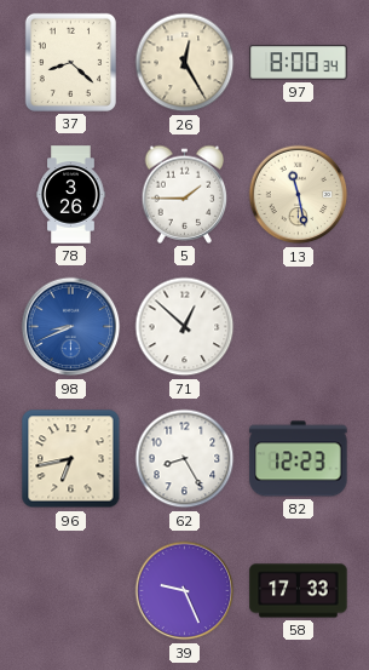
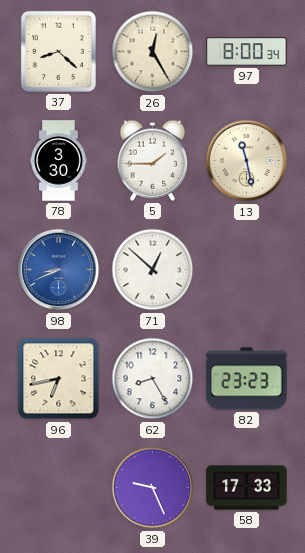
78: 3:26 -> 3:30 (59, 161)
82: 12:23 -> 23:23 (247, 379)
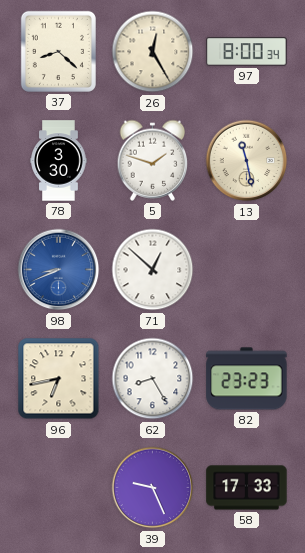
5: 1:45 -> 1:48 (153, 160)
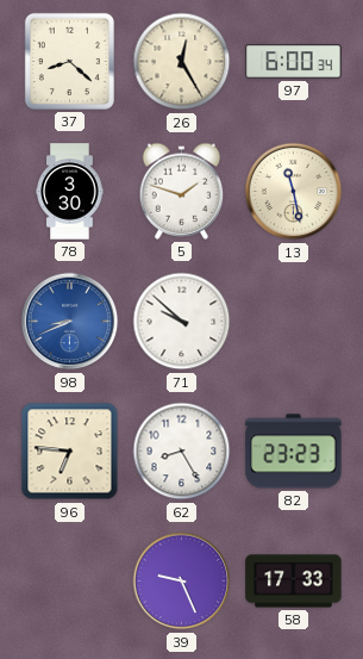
97: 8:00 -> 6:00 (294, 62)
71: 12:52 -> 9:52 (182, 322)
96: 6:43 -> 6:46 (70, 452)
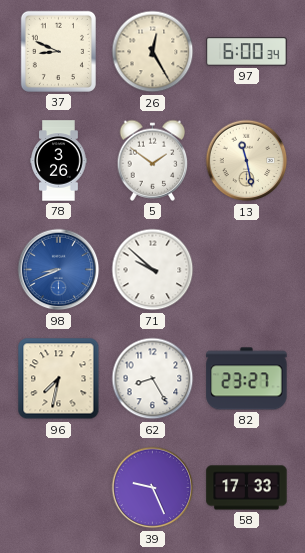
37: 8:22 -> 8:49 (58, 51)
78: 3:30 -> 3:26 (59, 161)
5: 1:48 -> 1:51 (153, 160)
96: 6:46 -> 7:32 (59, 379)
82: 23:23 -> 23:27 (247, 379)
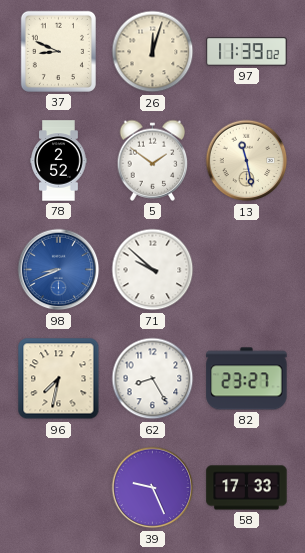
26: 12:25 -> 12:03 (153, 52)
97: 6:00 -> 11:39 (247, 52)
78: 3:26 -> 2:52 (59, 161)
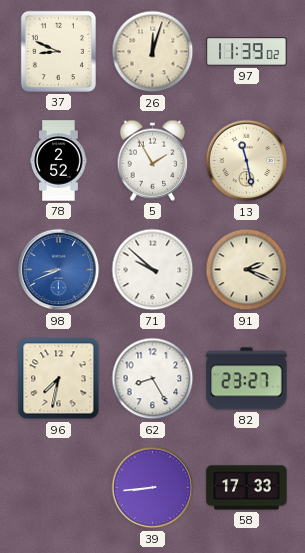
5: 1:51 -> 1:55 (153, 160)
91: none -> 2:19 (247, 270)
39: 9:26 -> 8:44 (153, 488)
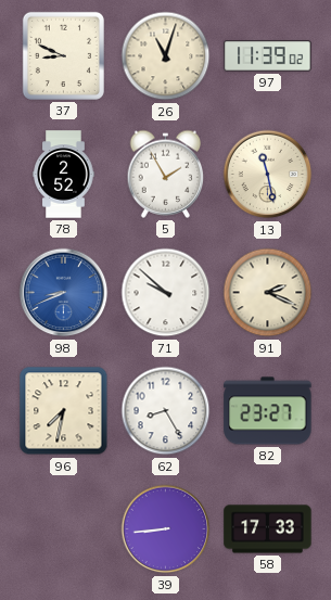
26: 12:03 -> 11:03 (166, 56)
